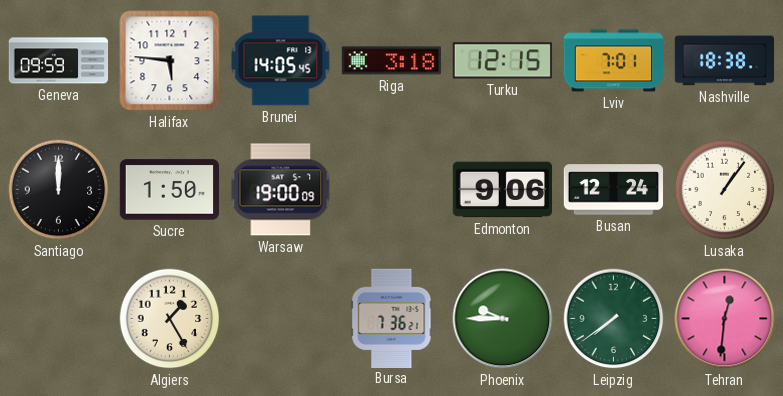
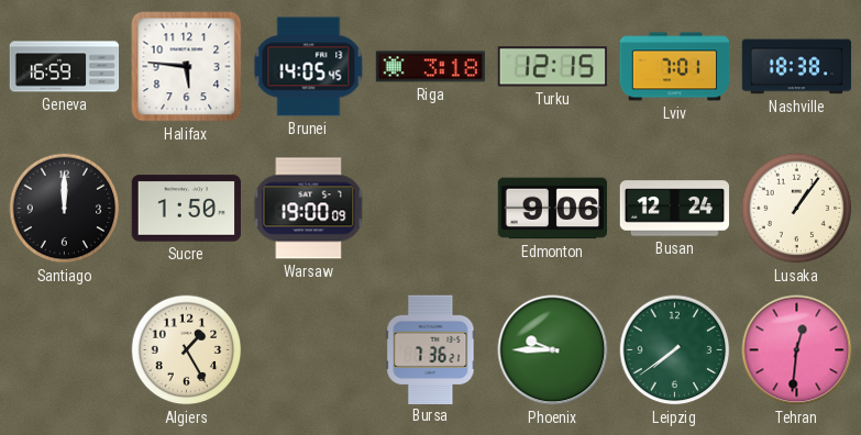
Geneva: 09:59 -> 16:59 (65, 67)
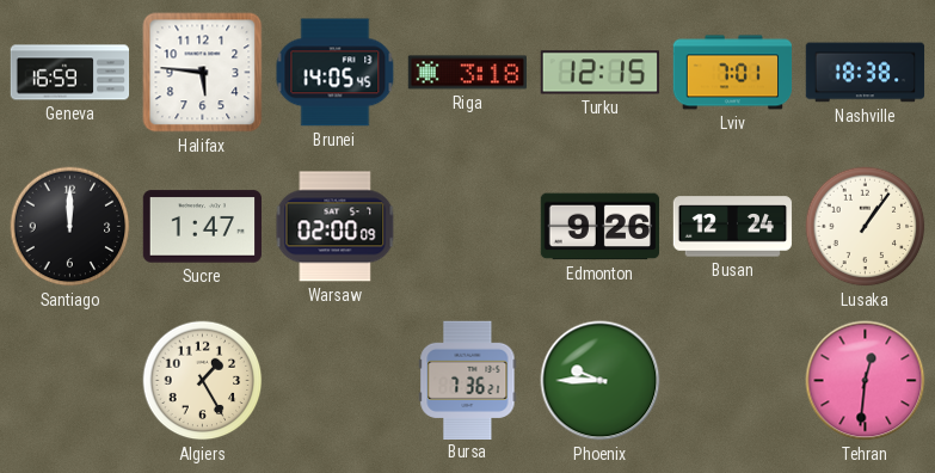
Sucre: 1:50 -> 1:47 (202, 227)
Warsaw: 19:00 -> 02:00 (336, 227)
Edmonton: 9:06 -> 9:26 (599, 227)
Leipzig: 7:39 -> none (675, 350)
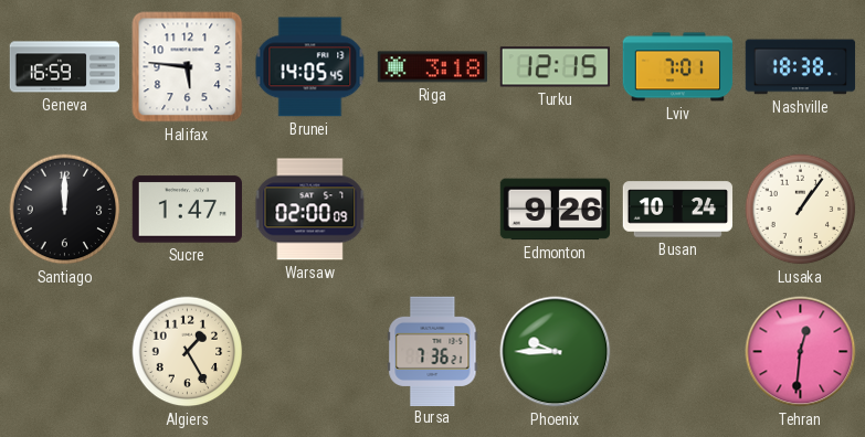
Busan: 12:24 -> 10:24 (678, 210)
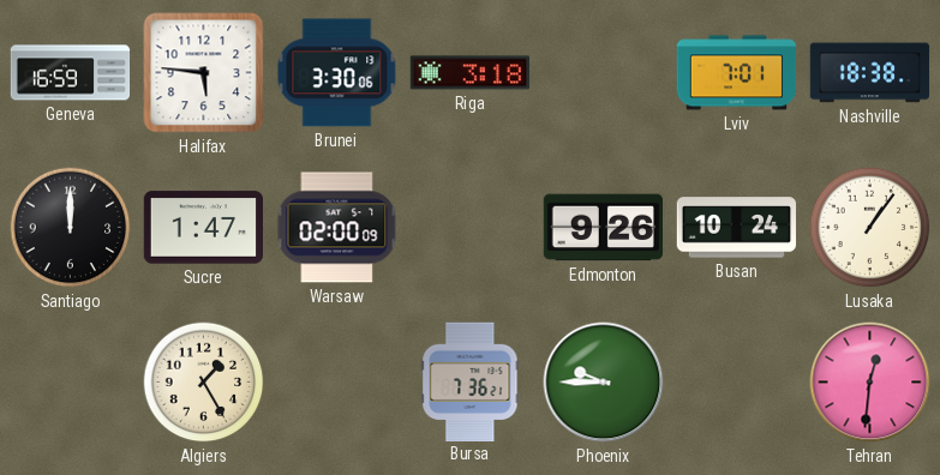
Brunei: 14:05 -> 3:30 (337, 73)
Turku: 12:15 -> none (555, 67)
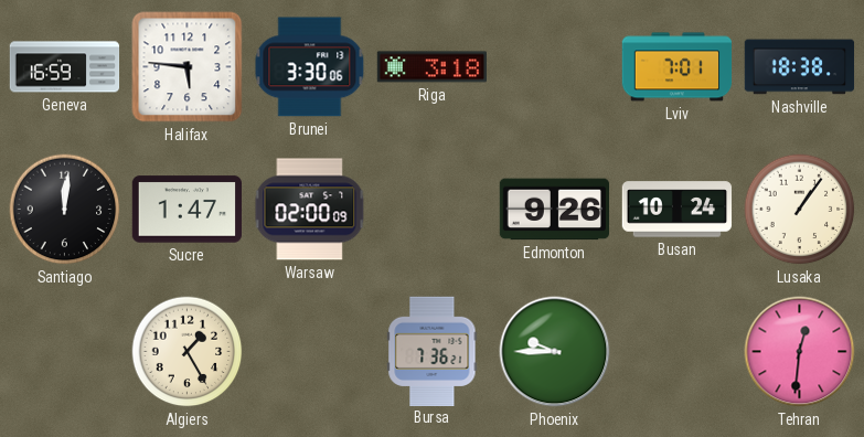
Santiago: 12:00 -> 12:01 (65, 210)
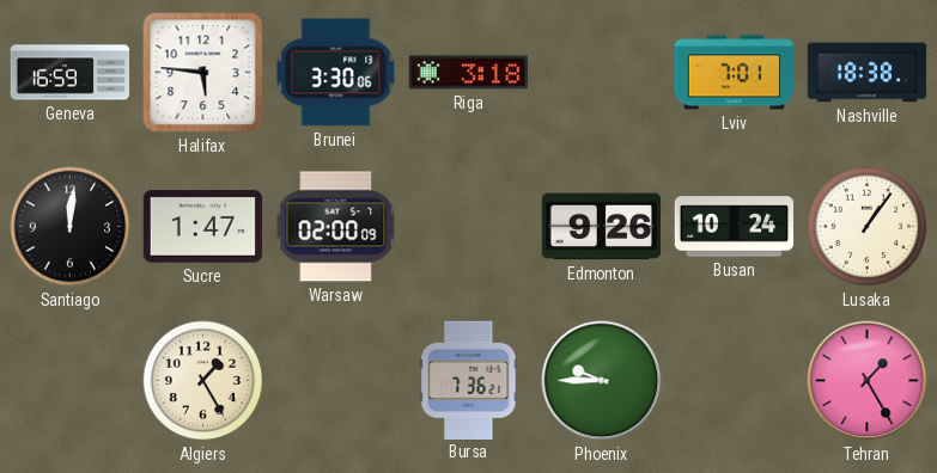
Tehran: 12:31 -> 1:25 (868, 381)
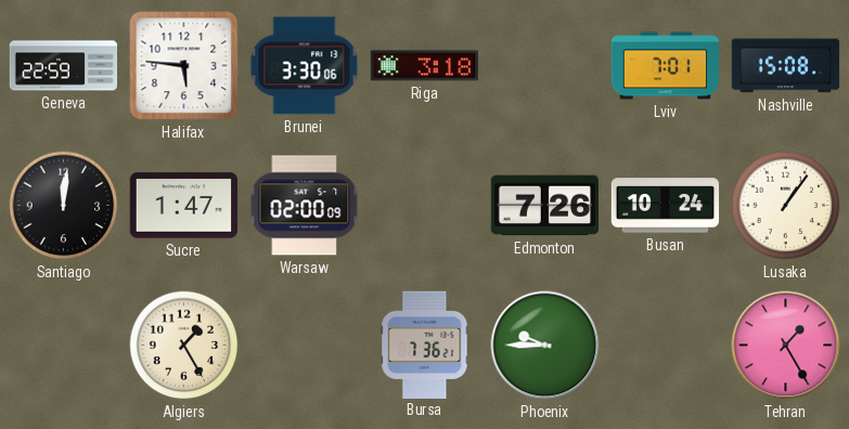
Geneva: 16:59 -> 22:59 (64, 66)
Nashville: 18:38 -> 15:08 (786, 66)
Edmonton: 9:26 -> 7:26 (544, 206)
